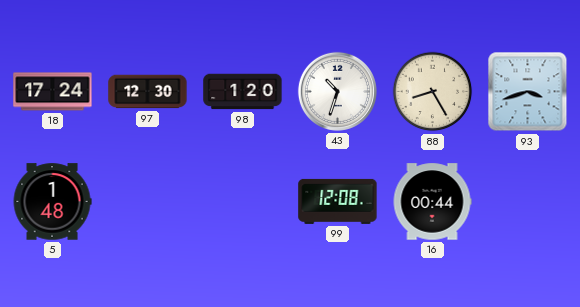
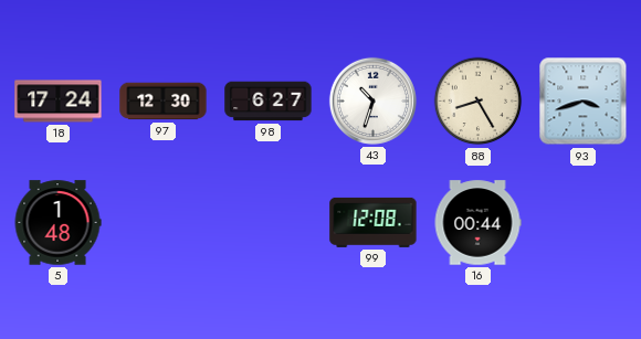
98: 1:20 -> 6:27 (269, 102)
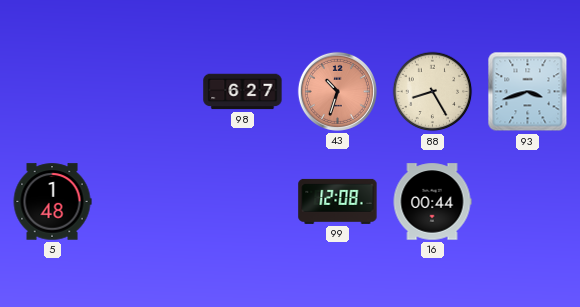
18: 17:24 -> none (59, 102)
97: 12:30 -> none (164, 102)
43 dial: white -> salmon (337, 91)
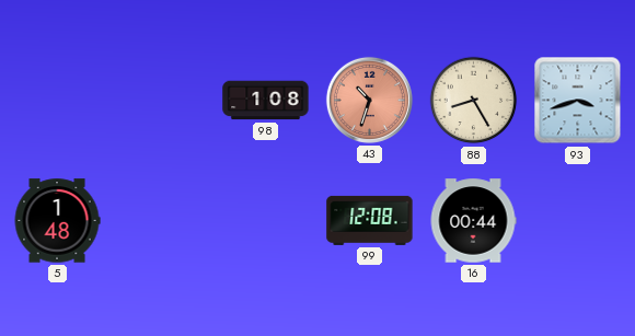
98: 6:27 -> 1:08 (266, 101)
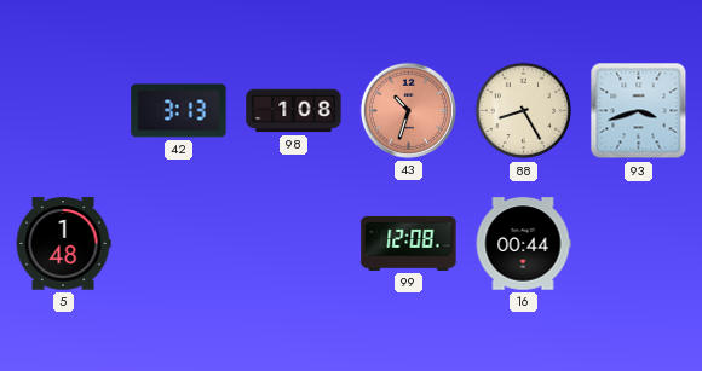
42: none -> 3:13 (179, 111)
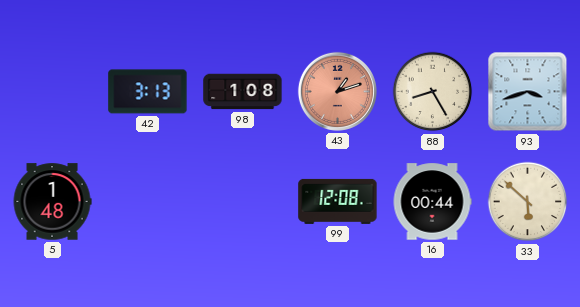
43: 10:33 -> 1:12 (337, 91)
33: none -> 5:52 (528, 202)
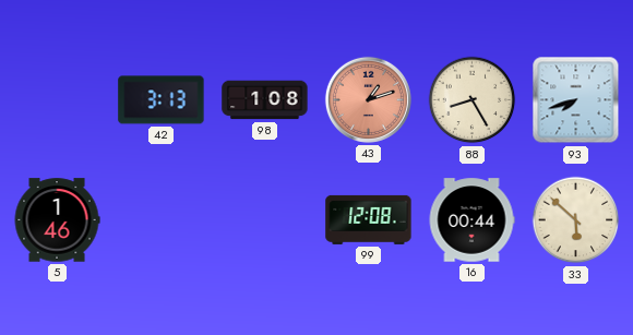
93: 3:42 -> 7:42 (576, 100)
5: 1:48 -> 1:46 (57, 220)
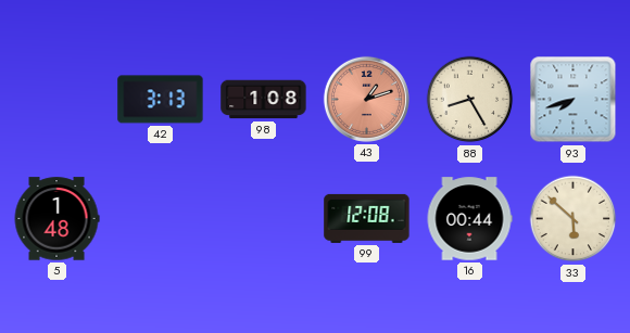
5: 1:46 -> 1:48 (56, 219)
